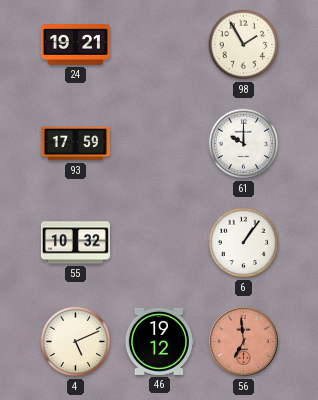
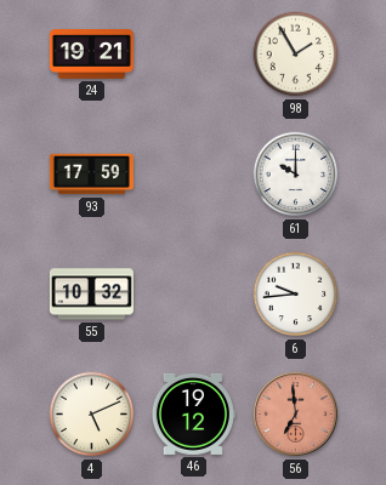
6: 1:06 -> 9:44 (296, 295)
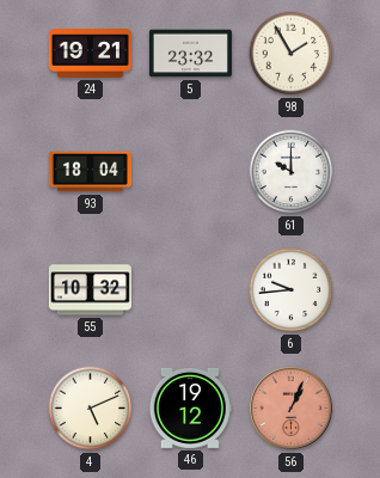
5: none -> 23:32 (190, 54)
93: 17:59 -> 18:04 (90, 172)
56: 6:59 -> 1:04 (290, 407)
